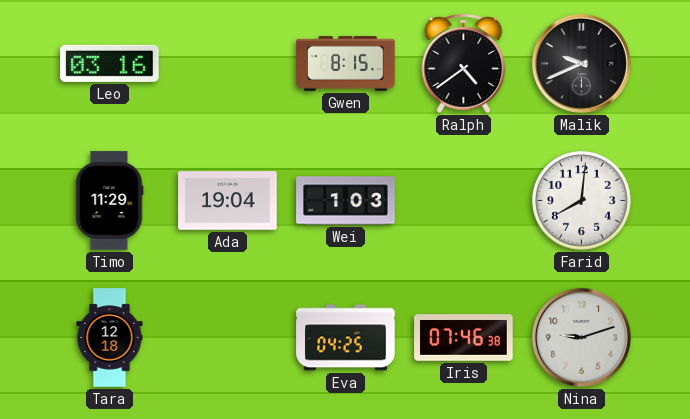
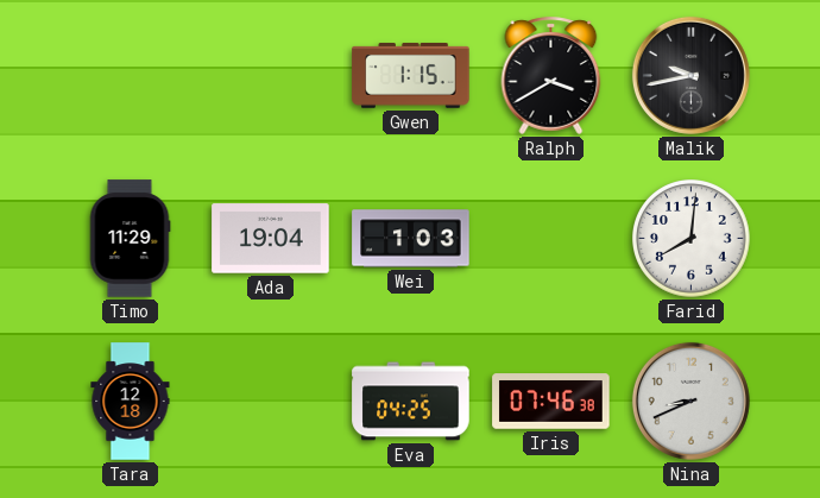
Leo: 03:16 -> none (110, 63)
Gwen: 8:15 -> 1:15 (411, 76)
Ralph: 4:39 -> 3:40 (551, 75)
Malik: 9:41 -> 9:43 (690, 75)
Nina: 9:12 -> 8:41 (690, 401)
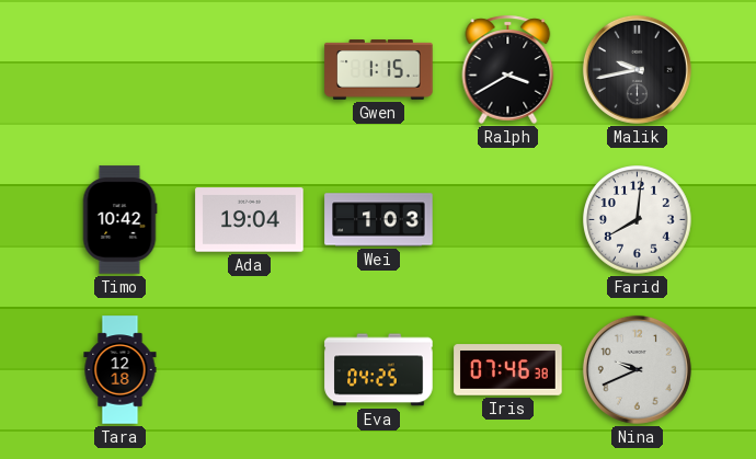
Timo: 11:29 -> 10:42 (119, 220)
Nina: 8:41 -> 9:41 (637, 369)
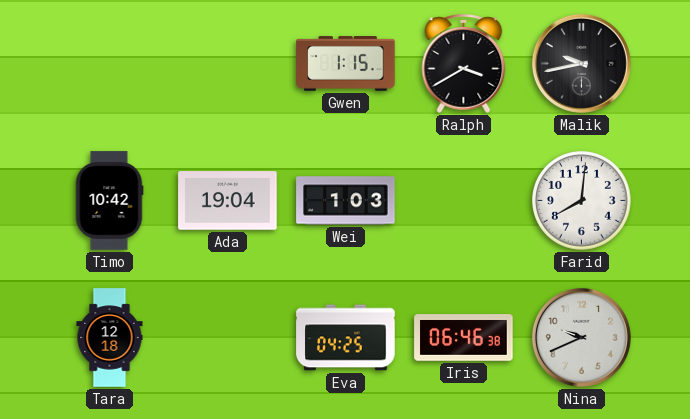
Iris: 07:46 -> 06:46 (464, 338)
